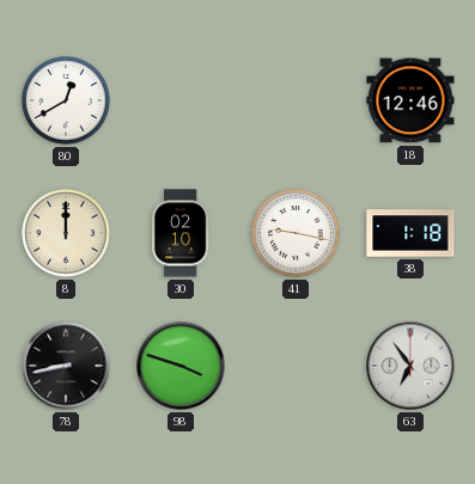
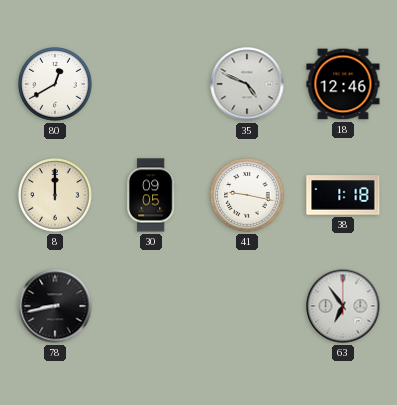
35: none -> 4:49 (247, 84)
30: 02:10 -> 09:05 (151, 195)
98: 3:48 -> none (181, 366)
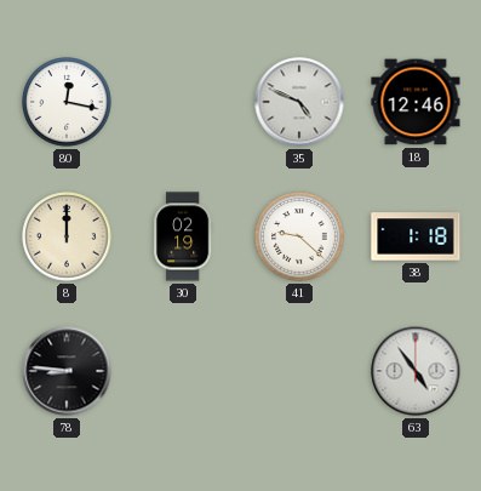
80: 12:40 -> 12:17 (67, 102)
30: 09:05 -> 02:19 (183, 236)
41: 9:17 -> 9:22 (299, 236)
78: 8:43 -> 8:46 (67, 371)
63: 6:54 -> 4:54 (416, 371)
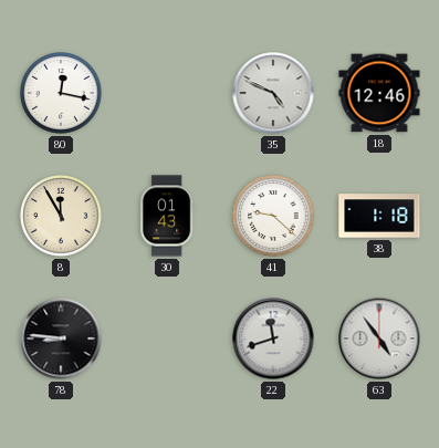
8: 12:00 -> 11:55 (61, 216)
30: 02:19 -> 01:43 (167, 216)
22: none -> 11:42 (273, 338)
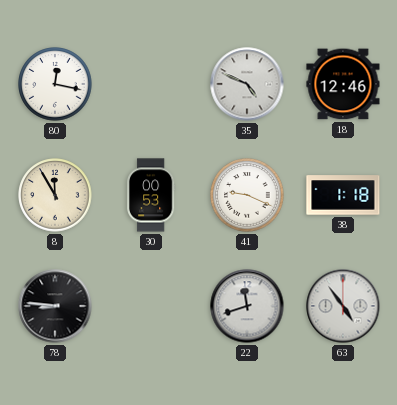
30: 01:43 -> 00:53 (151, 195)
41: 9:22 -> 9:19 (247, 195)
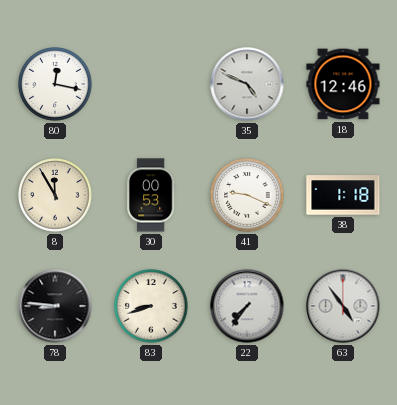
83: none -> 8:42 (151, 306)
22: 11:42 -> 7:36 (247, 306)
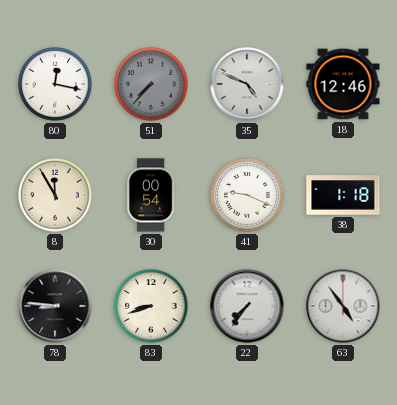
51: none -> 7:37 (151, 84)
30: 00:53 -> 00:54 (151, 195)
